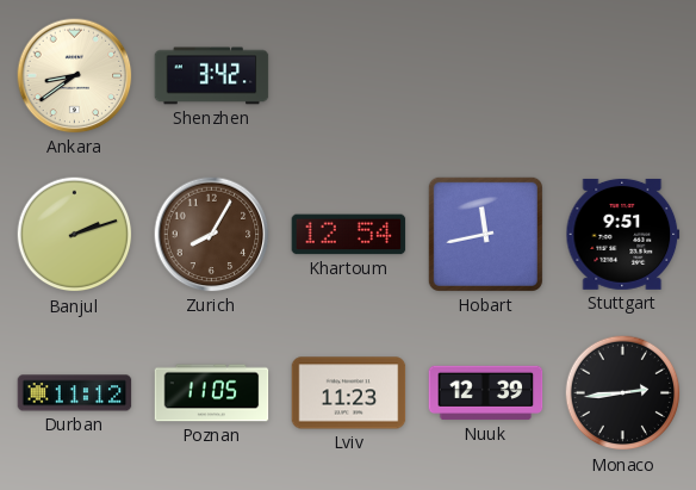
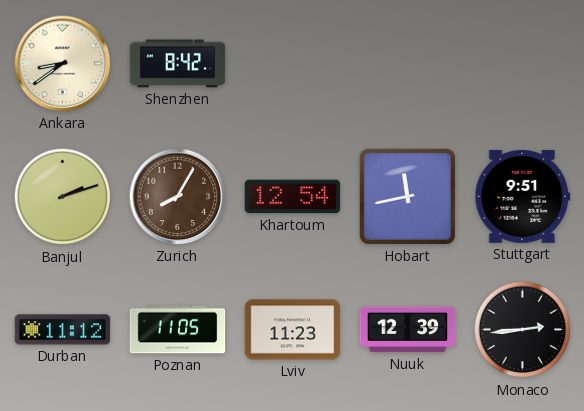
Shenzhen: 3:42 -> 8:42 (178, 64)
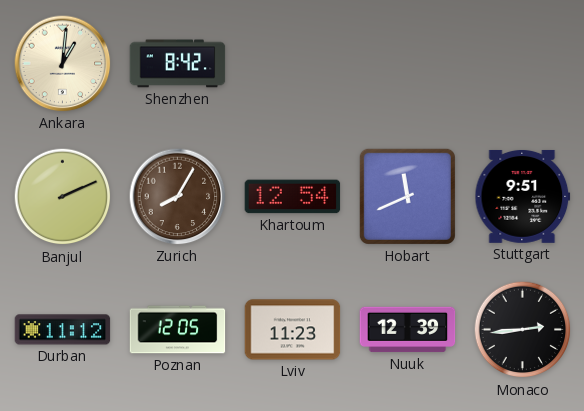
Ankara: 8:39 -> 1:01 (63, 64)
Banjul: 2:12 -> 2:11 (63, 197)
Hobart: 11:43 -> 11:41 (407, 196)
Poznan: 11:05 -> 12:05 (178, 330)
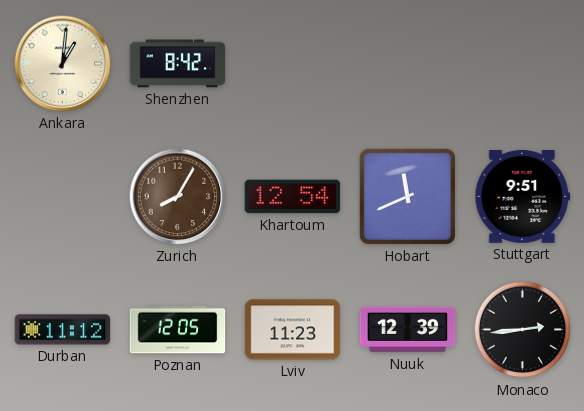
Banjul: 2:11 -> none (63, 197)
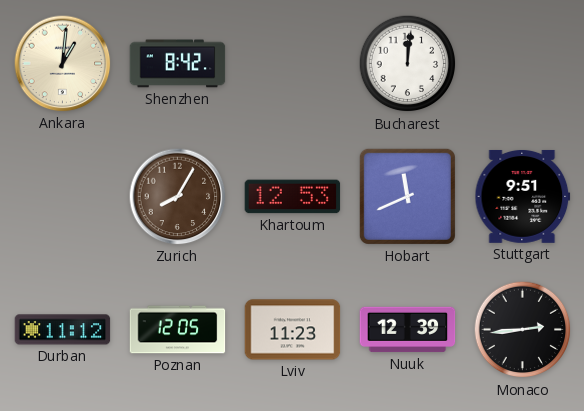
Bucharest: none -> 12:01 (408, 64)
Khartoum: 12:54 -> 12:53 (293, 197)
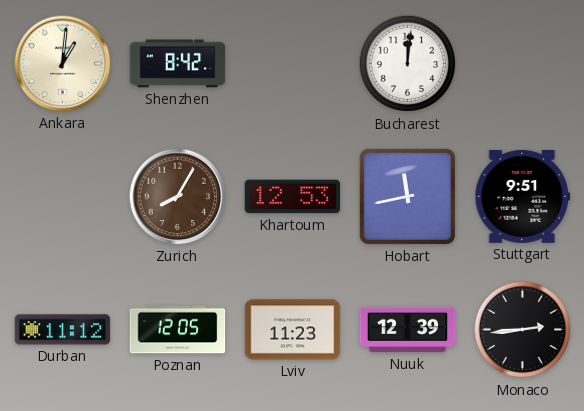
Hobart: 11:41 -> 11:43 (407, 196)
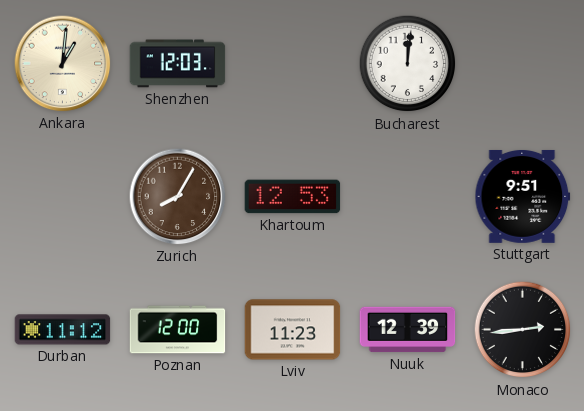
Shenzhen: 8:42 -> 12:03 (178, 64)
Hobart: 11:43 -> none (407, 196)
Poznan: 12:05 -> 12:00 (178, 330)
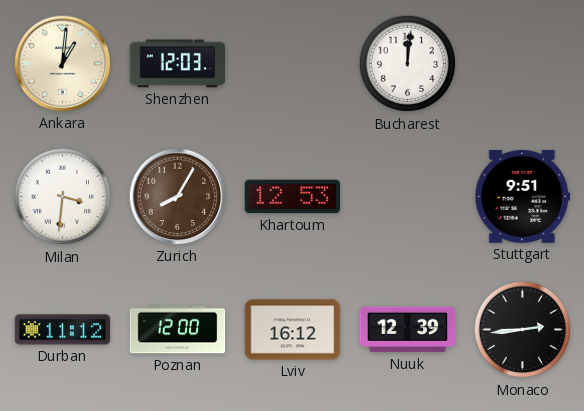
Milan: none -> 3:31 (63, 197)
Lviv: 11:23 -> 16:12 (293, 330)
